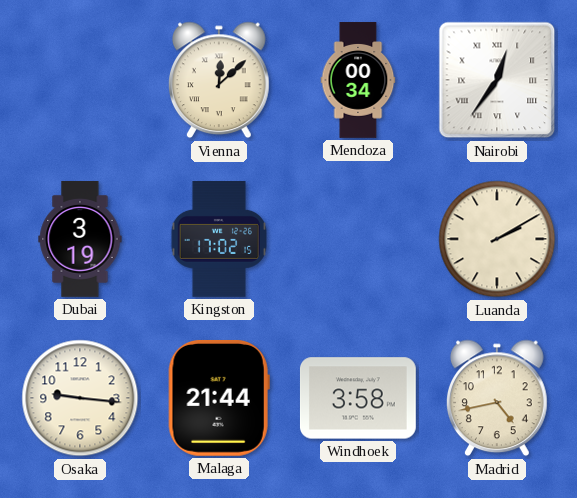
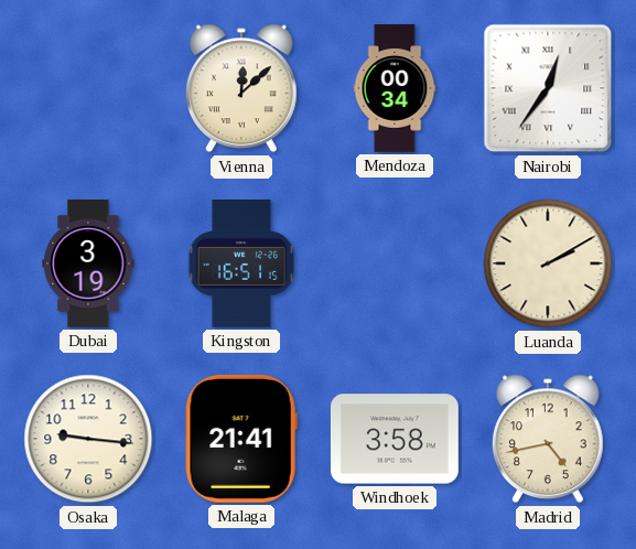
Kingston: 17:02 -> 16:51 (240, 265)
Malaga: 21:44 -> 21:41 (241, 439)
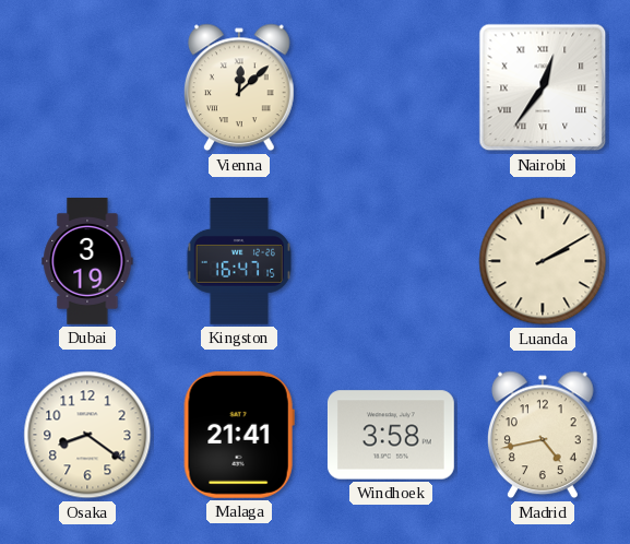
Mendoza: 00:34 -> none (395, 88)
Kingston: 16:51 -> 16:47 (238, 262)
Osaka: 9:16 -> 8:21 (87, 435)
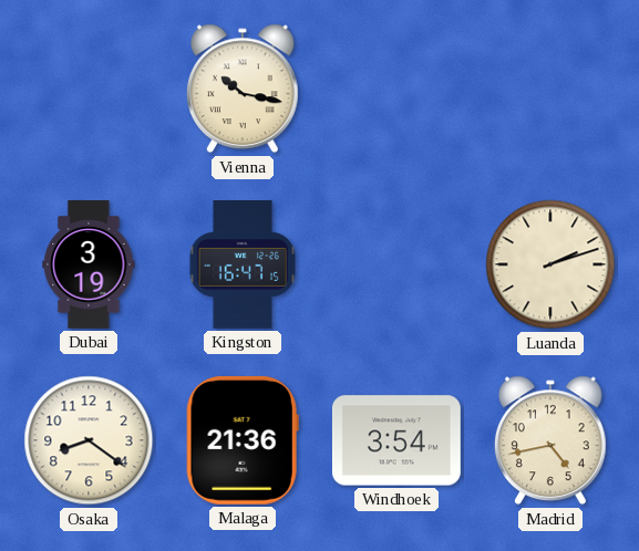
Vienna: 12:08 -> 10:17 (243, 89)
Nairobi: 12:36 -> none (543, 87)
Luanda: 2:10 -> 2:12 (550, 264)
Malaga: 21:41 -> 21:36 (243, 440)
Windhoek: 3:58 -> 3:54 (396, 440)
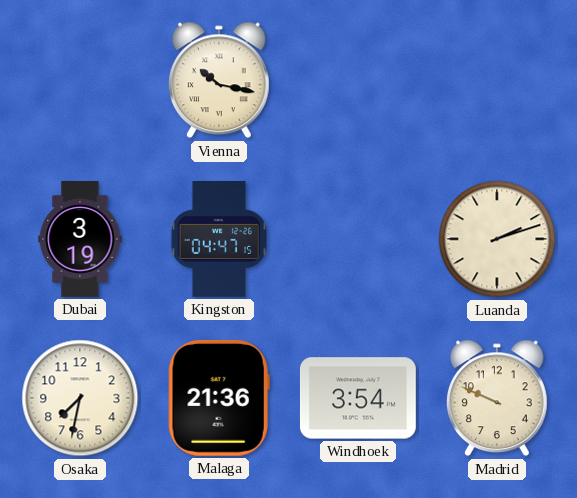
Kingston: 16:47 -> 04:47 (218, 240)
Osaka: 8:21 -> 7:32 (80, 398)
Madrid: 4:43 -> 9:49 (497, 398)
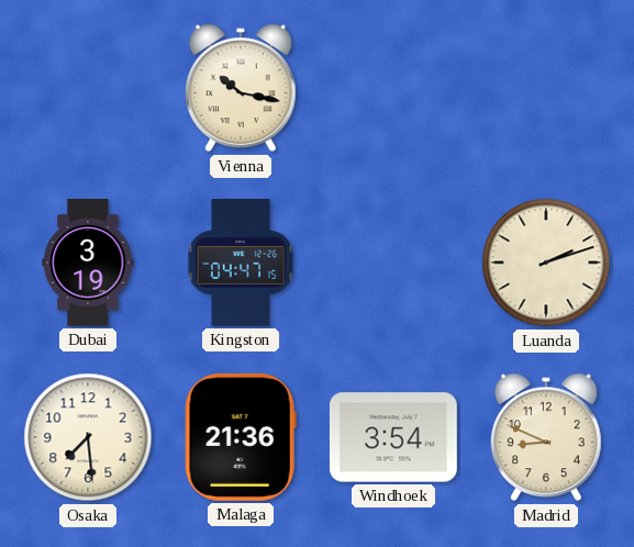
Osaka: 7:32 -> 7:29 (88, 437)
Madrid: 9:49 -> 8:49 (546, 437)
